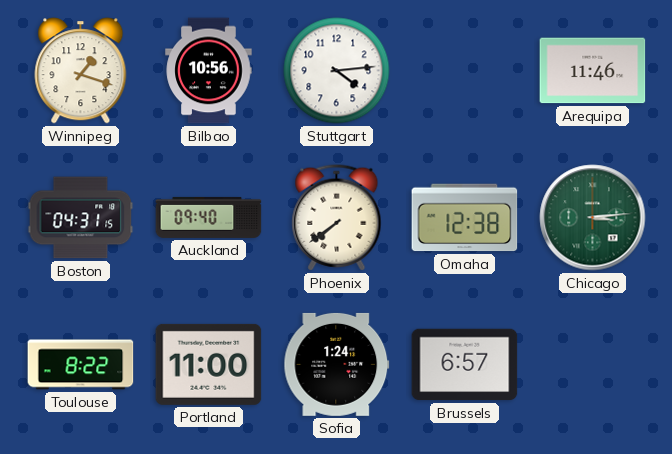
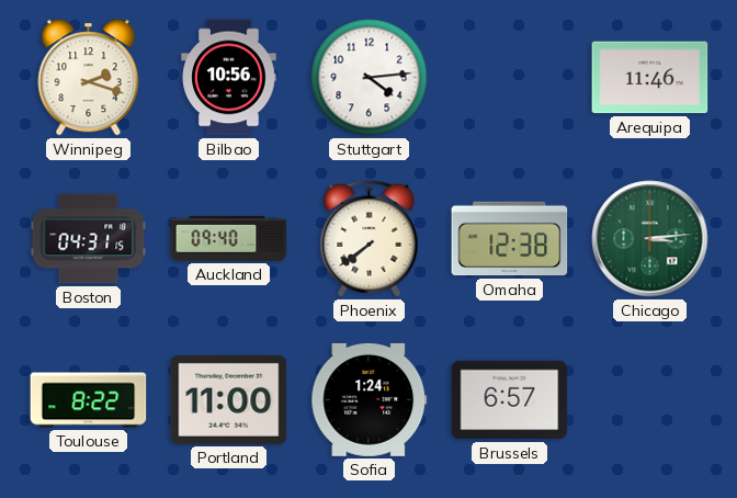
Winnipeg: 1:18 -> 2:18 (89, 78)
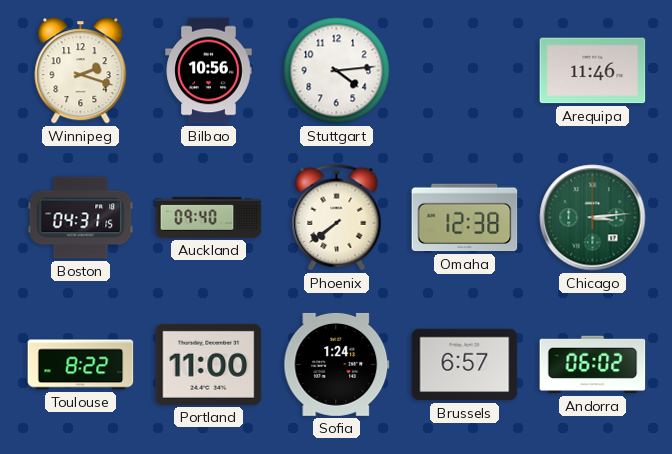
Andorra: none -> 06:02 (593, 365)
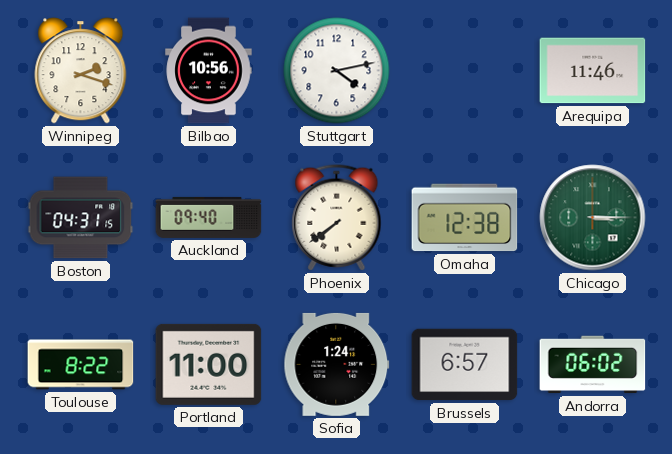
Stuttgart: 4:14 -> 4:13 (337, 71)
Chicago: 3:14 -> 3:15 (593, 218)
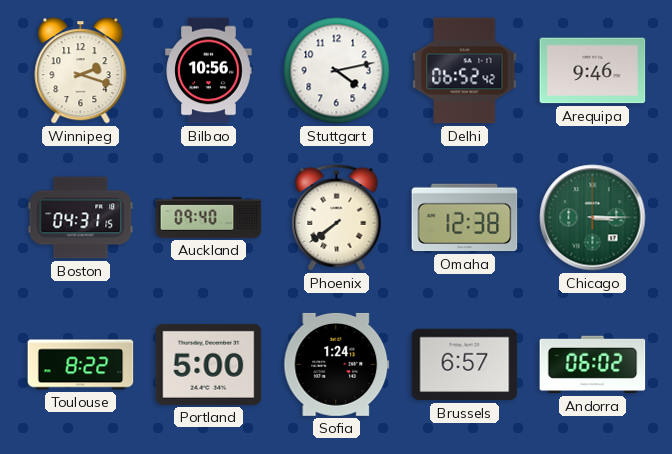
Delhi: none -> 06:52 (465, 71)
Arequipa: 11:46 -> 9:46 (593, 71)
Portland: 11:00 -> 5:00 (209, 364)
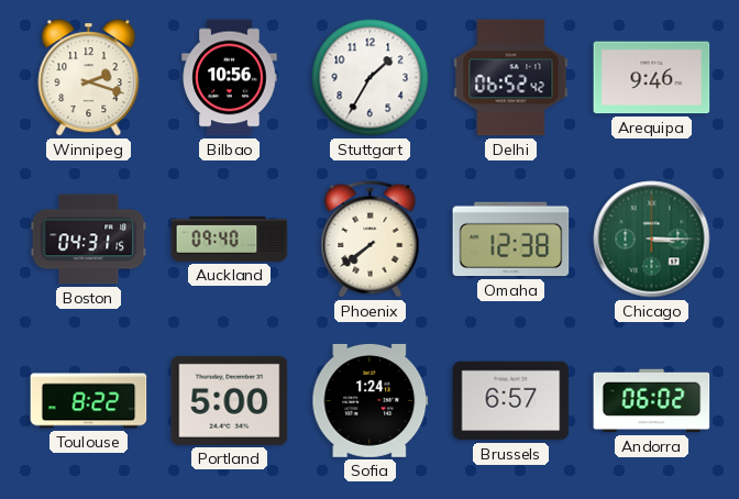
Stuttgart: 4:13 -> 1:35 (371, 78)
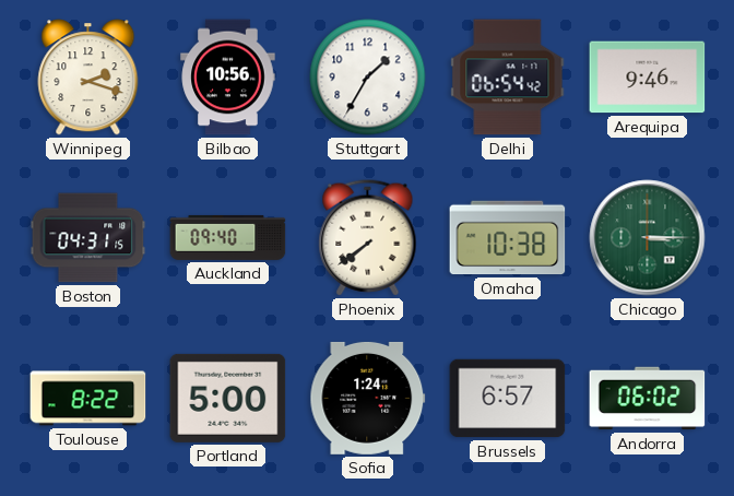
Delhi: 06:52 -> 06:54 (508, 78)
Omaha: 12:38 -> 10:38 (508, 238)
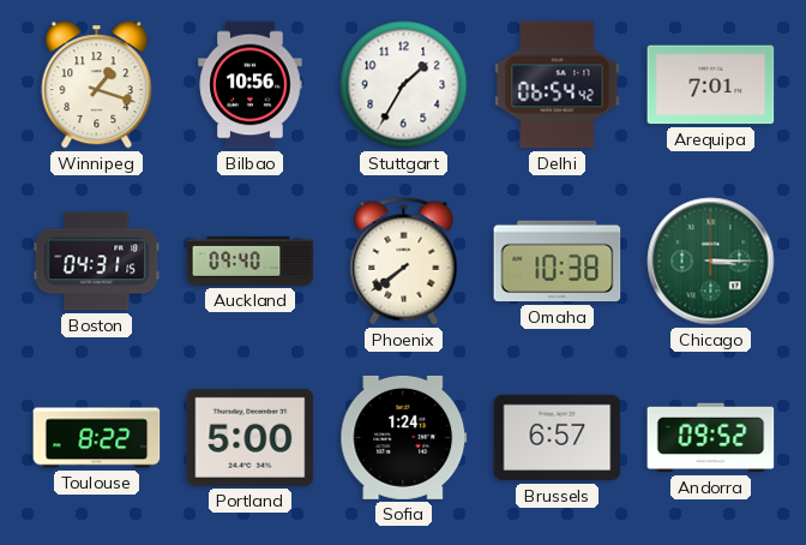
Winnipeg: 2:18 -> 1:18 (97, 85)
Arequipa: 9:46 -> 7:01 (711, 85)
Andorra: 06:02 -> 09:52 (711, 438)
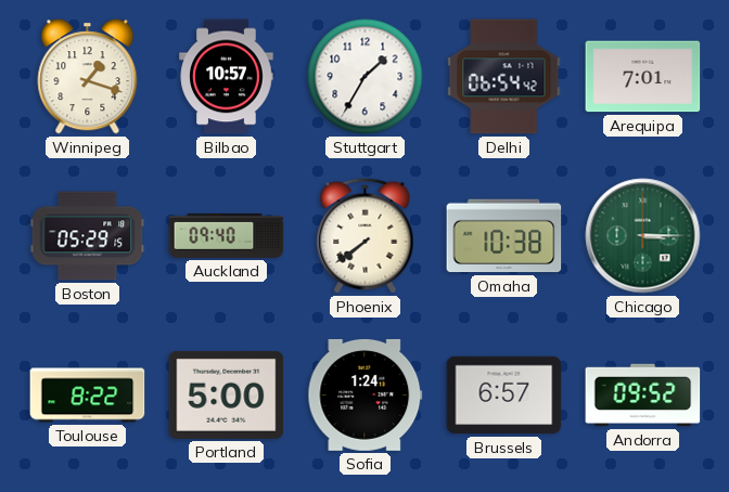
Bilbao: 10:56 -> 10:57 (227, 77)
Boston: 04:31 -> 05:29 (88, 236)
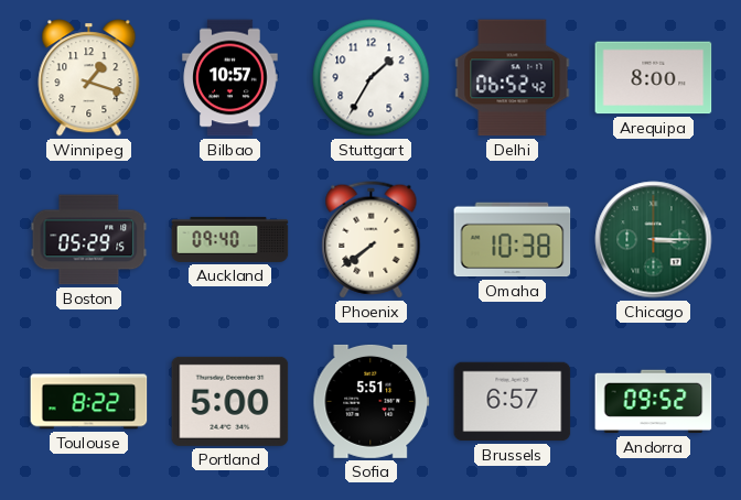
Delhi: 06:54 -> 06:52 (513, 78)
Arequipa: 7:01 -> 8:00 (654, 78)
Sofia: 1:24 -> 5:51 (372, 401)
